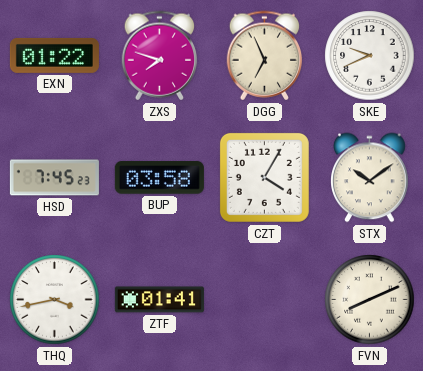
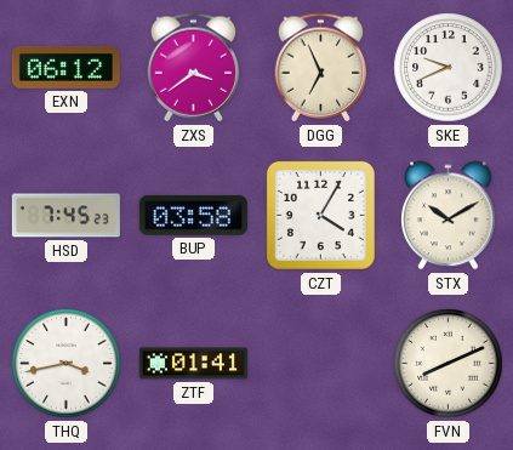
EXN: 01:22 -> 06:12 (65, 67)
ZXS: 7:48 -> 3:39 (194, 68)
STX: 10:09 -> 10:10 (449, 216)
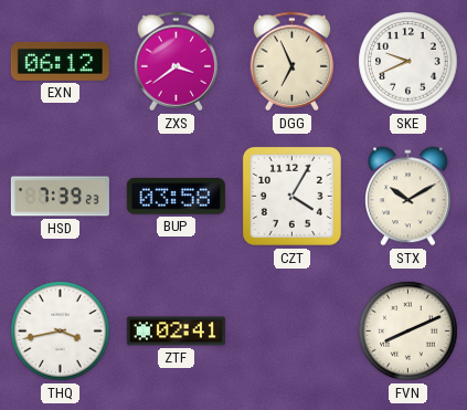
HSD: 7:45 -> 7:39 (60, 197)
ZTF: 01:41 -> 02:41 (176, 332)
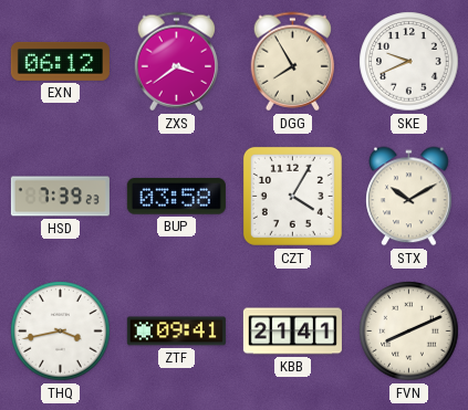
DGG: 6:56 -> 7:55 (293, 62)
ZTF: 02:41 -> 09:41 (176, 332)
KBB: none -> 21:41 (292, 332)
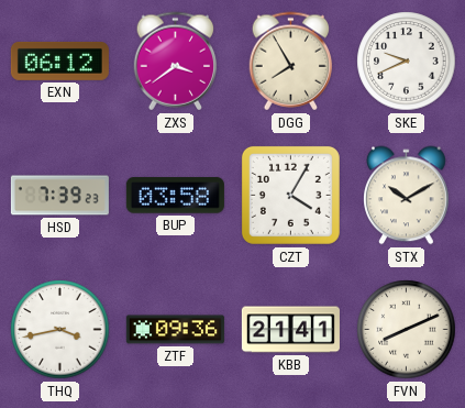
ZTF: 09:41 -> 09:36 (175, 330)
